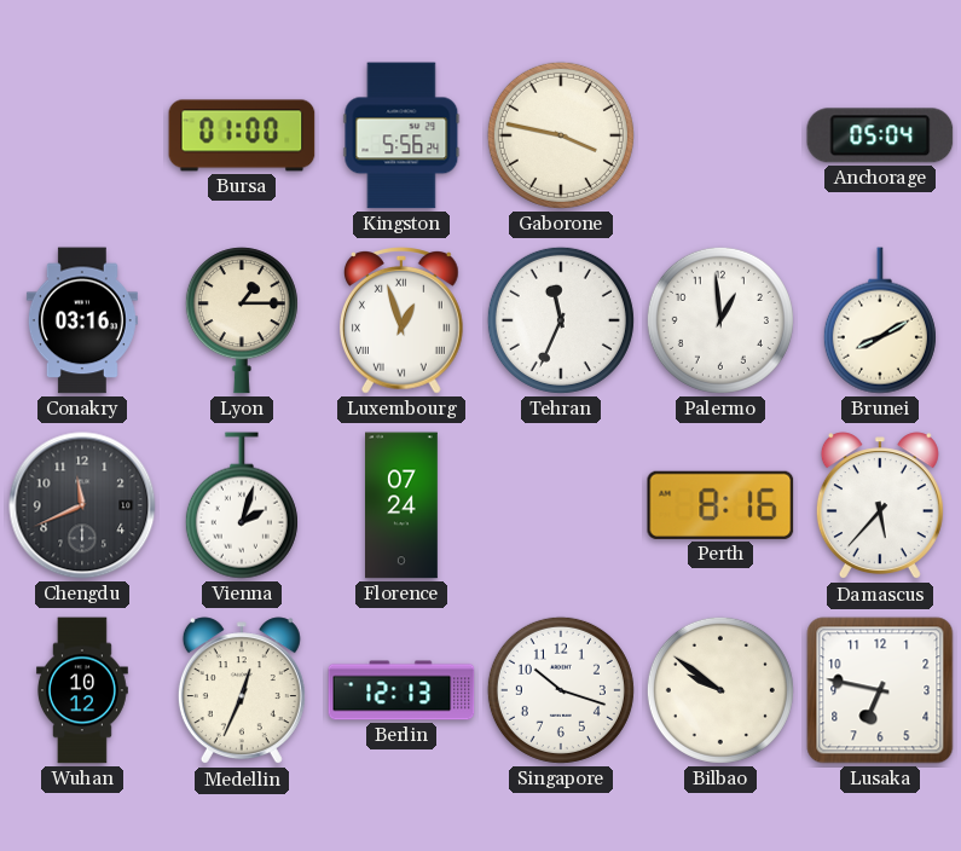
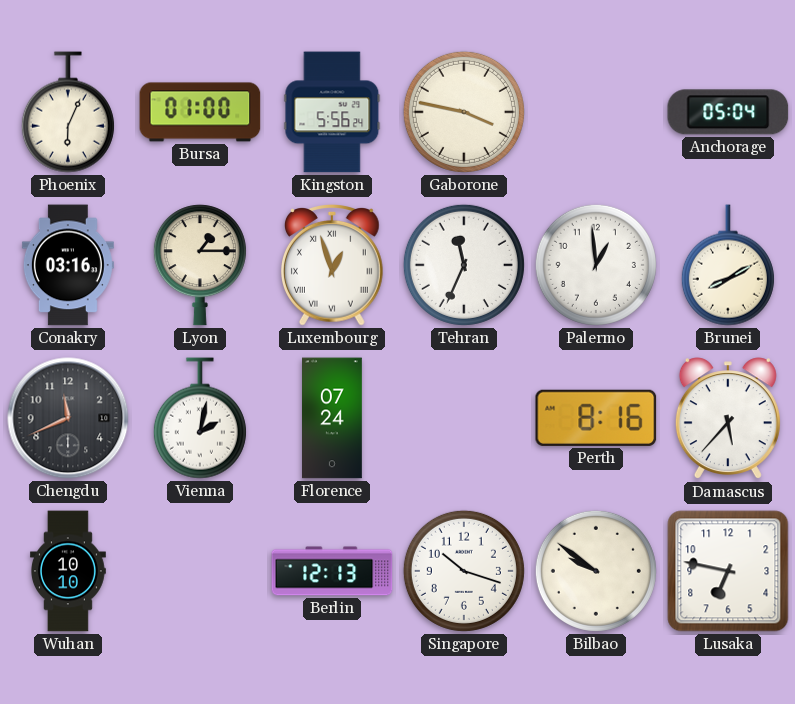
Phoenix: none -> 6:04 (68, 112)
Vienna: 2:03 -> 2:02 (200, 418)
Wuhan: 10:12 -> 10:10 (68, 571)
Medellin: 12:34 -> none (242, 691)
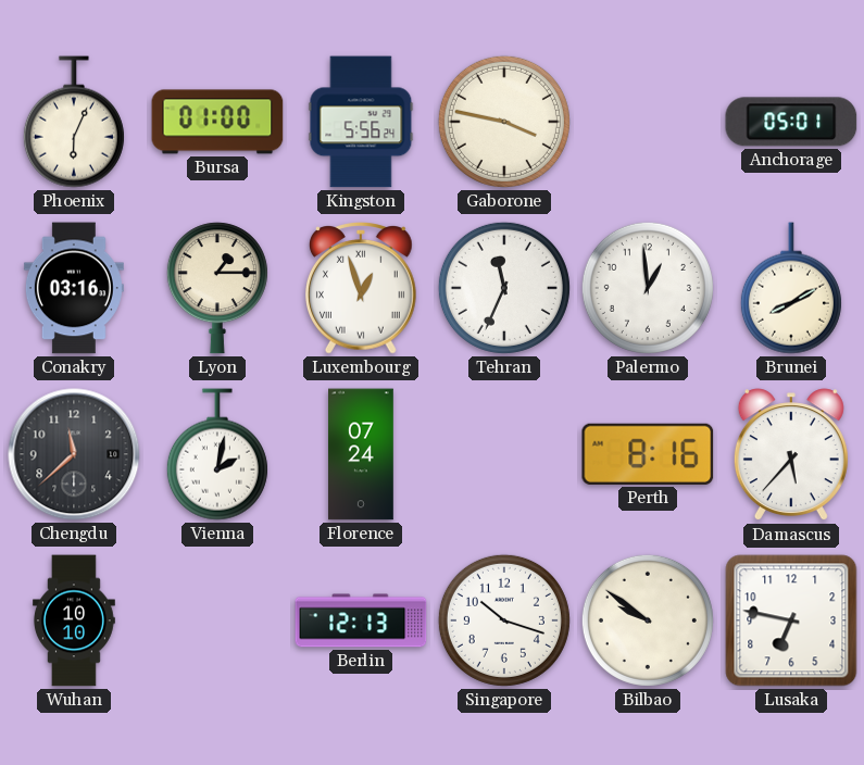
Anchorage: 05:04 -> 05:01 (791, 122)
Chengdu: 11:41 -> 11:38 (74, 454)
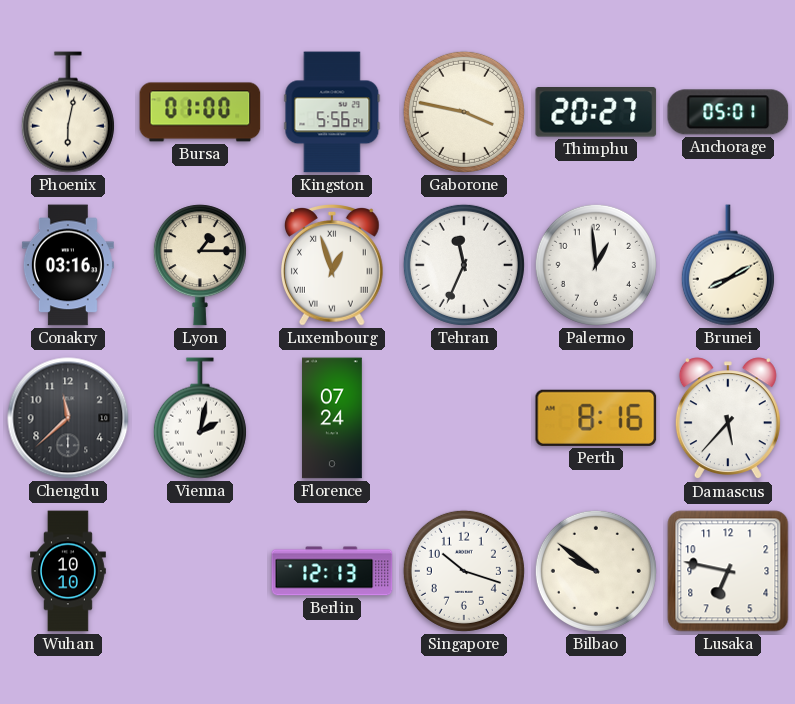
Phoenix: 6:04 -> 6:02 (68, 112)
Thimphu: none -> 20:27 (596, 112)
